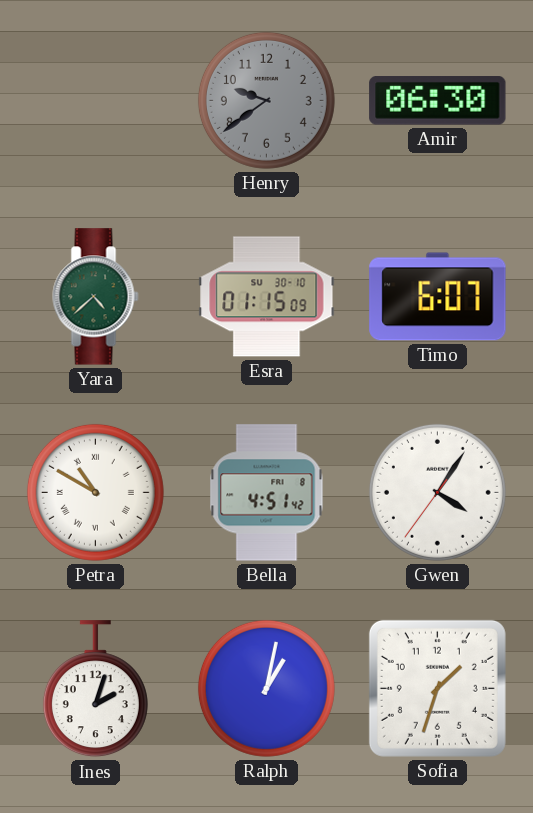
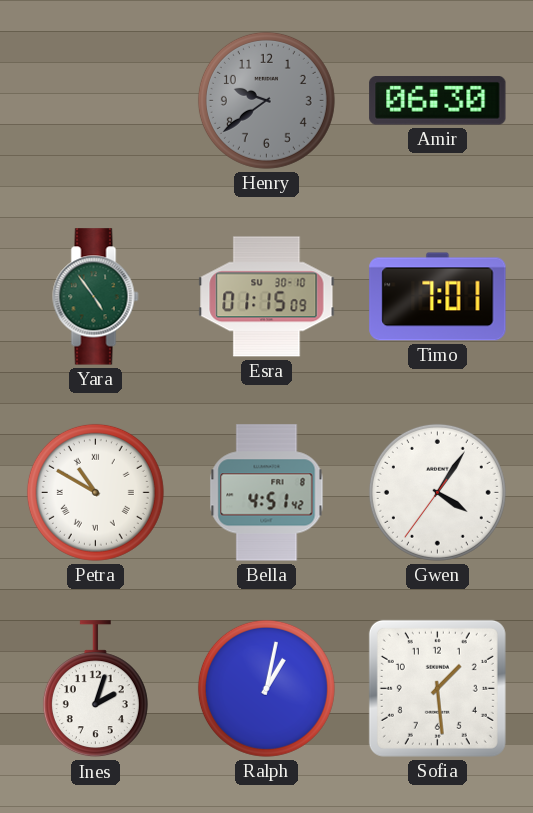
Yara: 4:38 -> 4:54 (96, 297)
Timo: 6:07 -> 7:01 (438, 297)
Sofia: 1:33 -> 1:29 (437, 688)
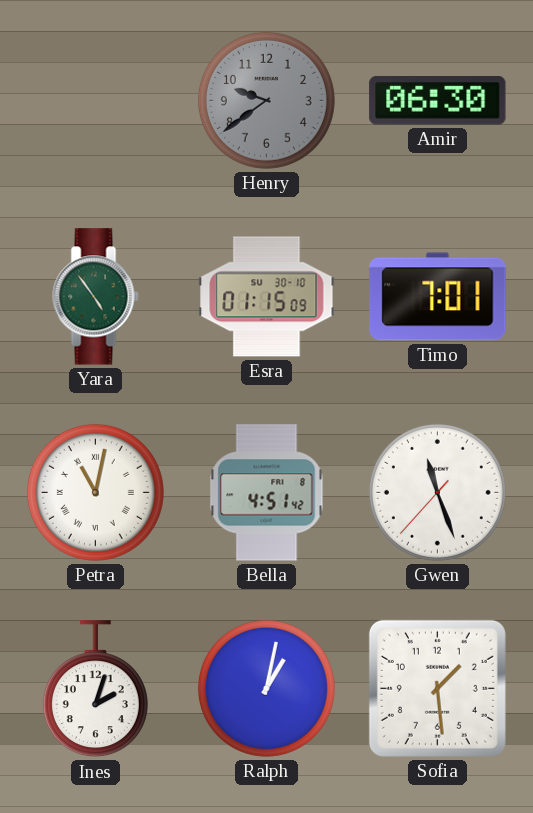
Petra: 10:50 -> 11:02 (95, 492)
Gwen: 4:05 -> 11:26 (437, 492)
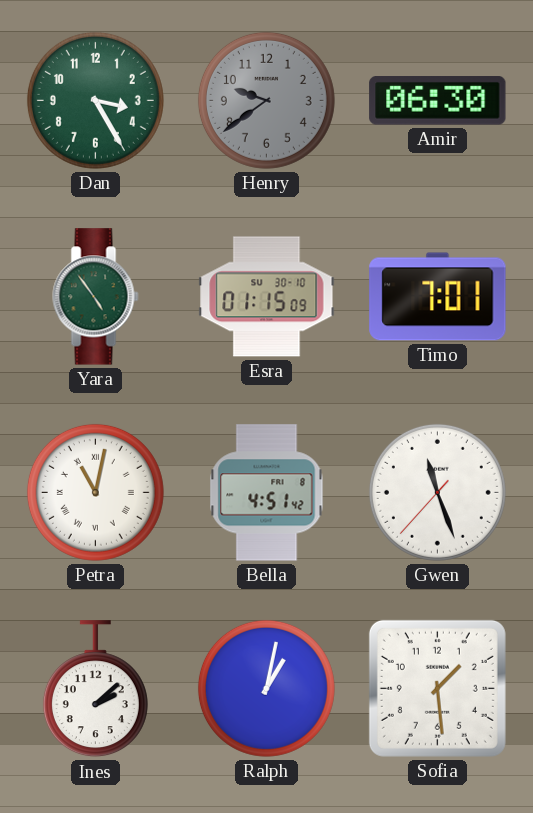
Dan: none -> 3:25 (95, 100)
Ines: 2:03 -> 2:08 (95, 689)
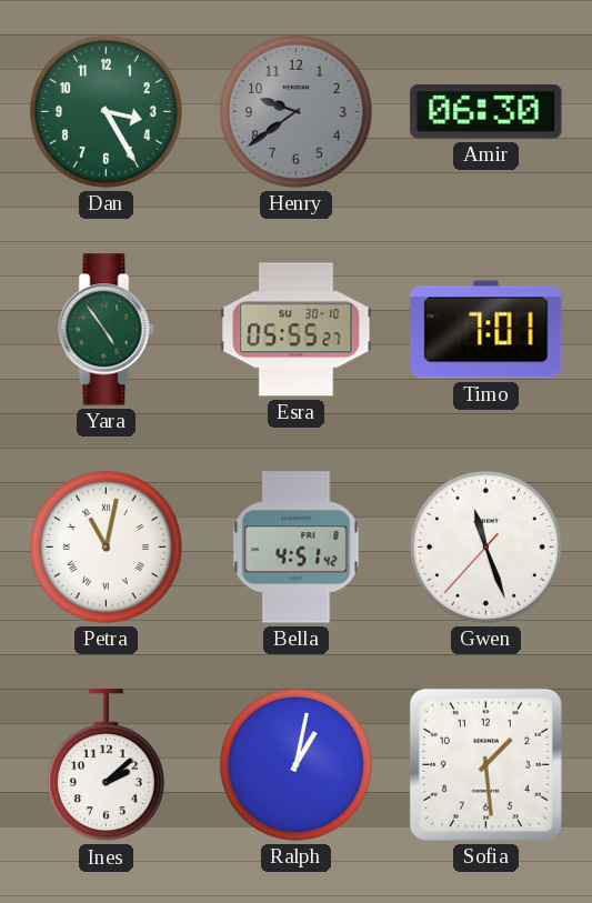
Esra: 01:15 -> 05:55 (297, 330)
